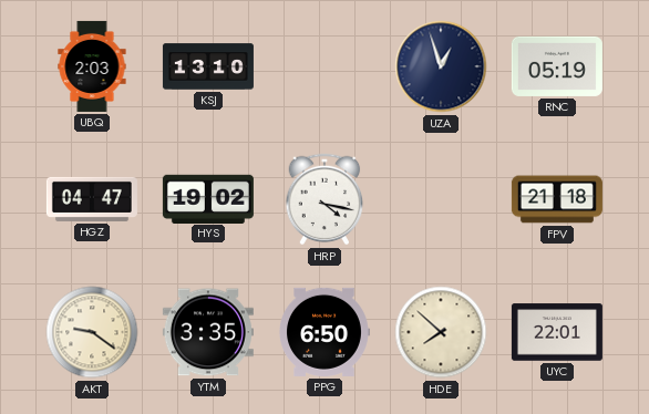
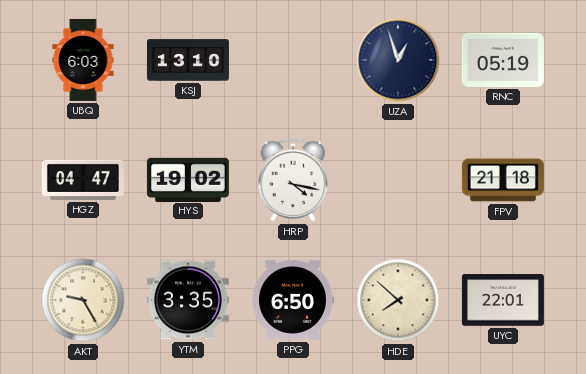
UBQ: 2:03 -> 6:03 (83, 60)
AKT: 9:21 -> 9:25 (83, 300)
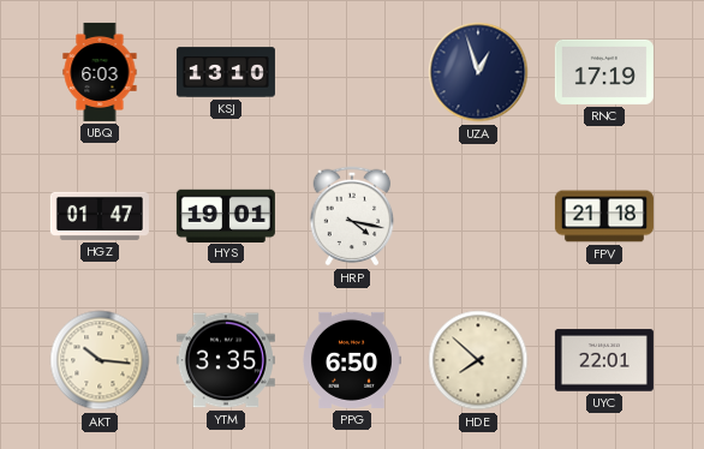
RNC: 05:19 -> 17:19 (604, 72)
HGZ: 04:47 -> 01:47 (100, 216)
HYS: 19:02 -> 19:01 (226, 215)
AKT: 9:25 -> 10:16 (100, 360)
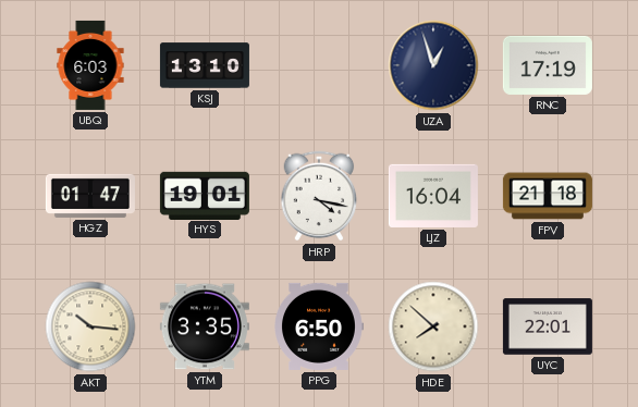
LJZ: none -> 16:04 (433, 196)
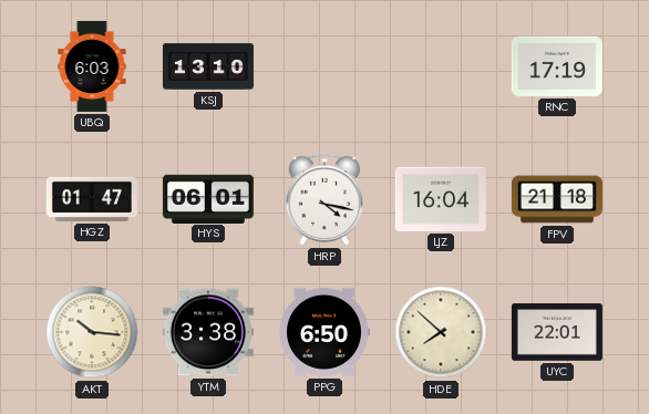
UZA: 12:57 -> none (433, 65)
HYS: 19:01 -> 06:01 (208, 198)
YTM: 3:35 -> 3:38 (208, 332)
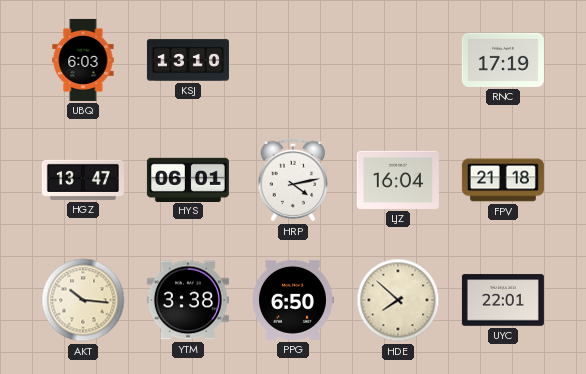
HGZ: 01:47 -> 13:47 (83, 180)
HRP: 4:17 -> 4:13 (293, 180)
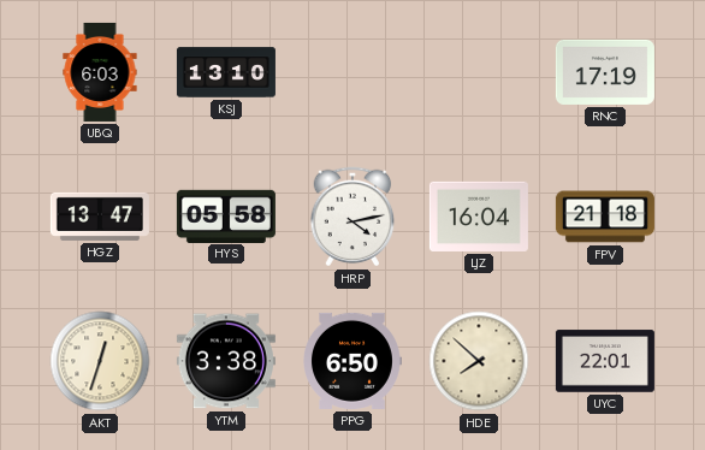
HYS: 06:01 -> 05:58 (226, 215)
AKT: 10:16 -> 12:33 (100, 361)
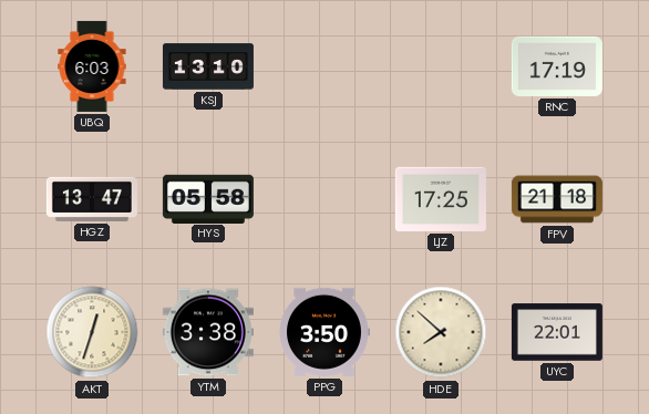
HRP: 4:13 -> none (352, 217)
LJZ: 16:04 -> 17:25 (441, 199)
PPG: 6:50 -> 3:50 (324, 332)
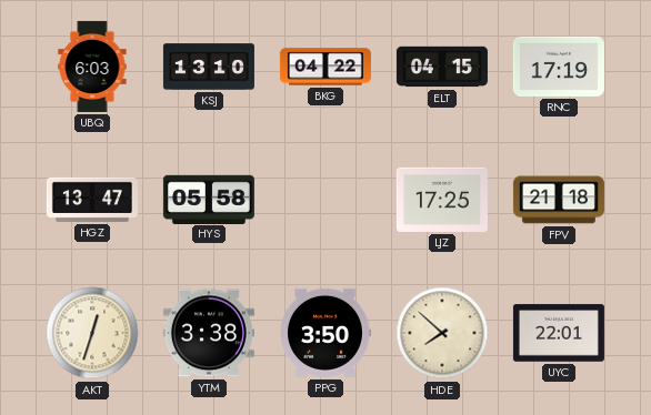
BKG: none -> 04:22 (325, 67)
ELT: none -> 04:15 (442, 67)
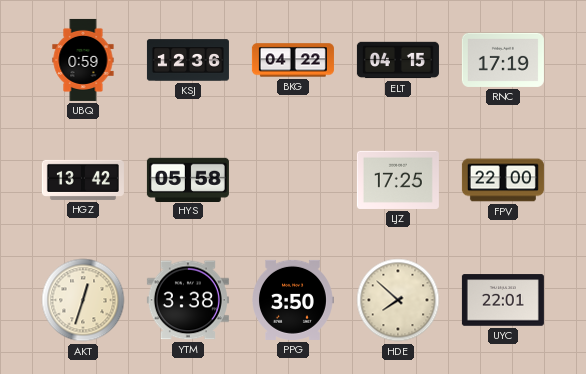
UBQ: 6:03 -> 0:59 (83, 60)
KSJ: 13:10 -> 12:36 (188, 60)
HGZ: 13:47 -> 13:42 (83, 180)
FPV: 21:18 -> 22:00 (503, 180)
